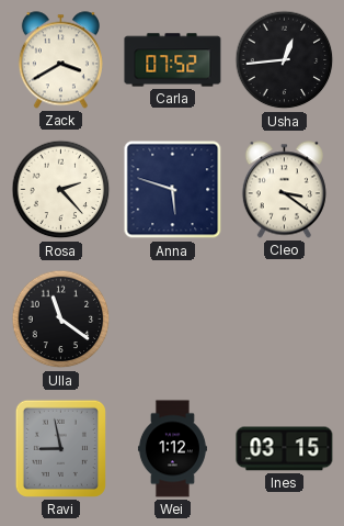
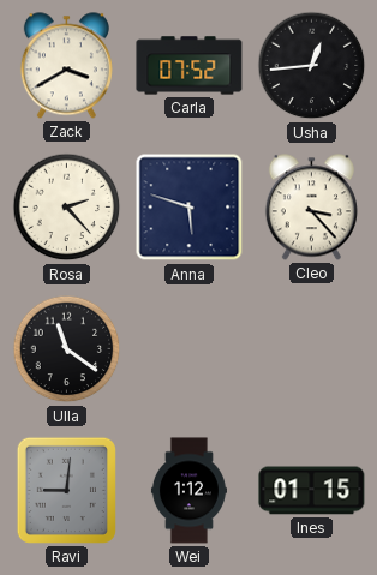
Cleo: 3:21 -> 3:23 (311, 208)
Ravi: 8:58 -> 9:01 (66, 490)
Ines: 03:15 -> 01:15 (312, 491)
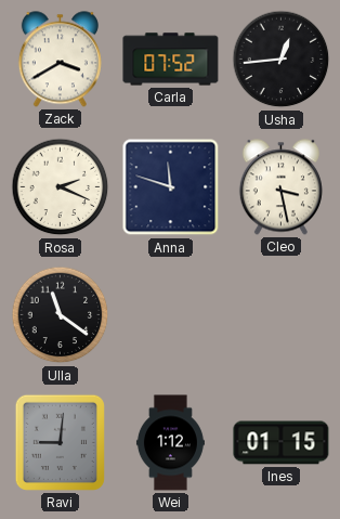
Rosa: 2:23 -> 2:19 (61, 187)
Anna: 5:48 -> 11:48 (171, 187)
Cleo: 3:23 -> 3:28 (280, 187)
